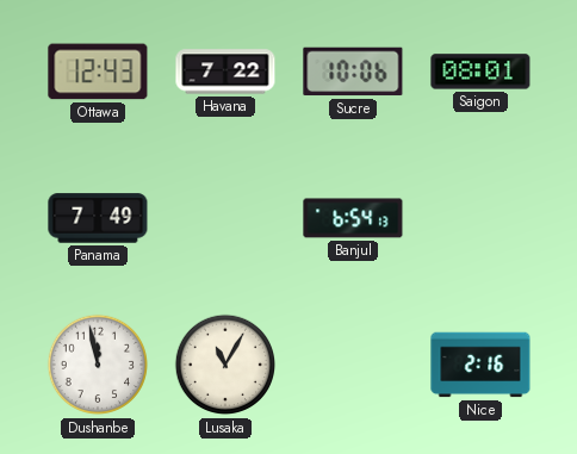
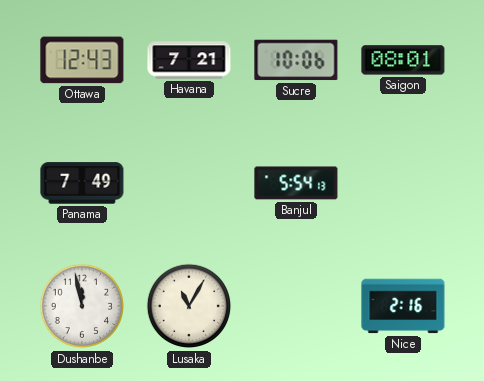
Havana: 7:22 -> 7:21 (189, 60)
Banjul: 6:54 -> 5:54 (296, 183)
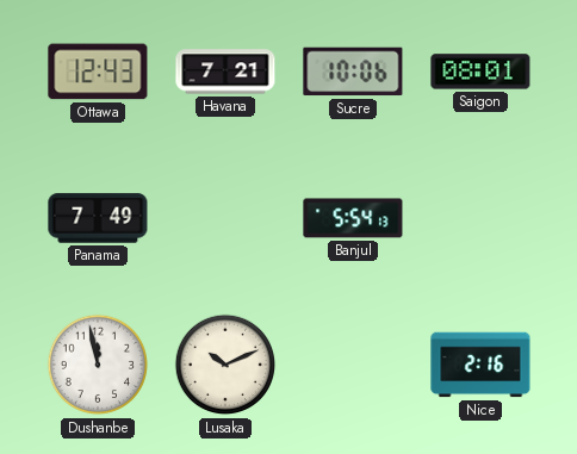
Lusaka: 11:05 -> 10:11 (225, 365)
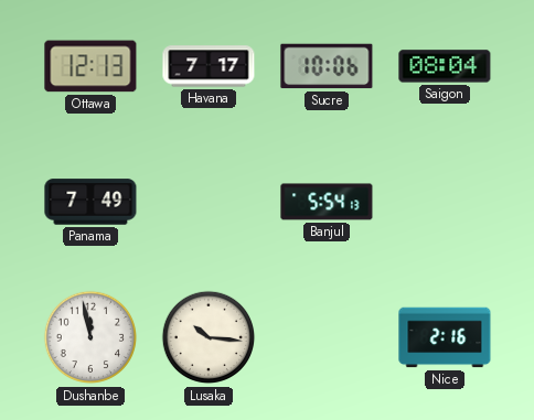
Ottawa: 12:43 -> 12:13 (90, 66)
Havana: 7:21 -> 7:17 (209, 66)
Saigon: 08:01 -> 08:04 (445, 66)
Lusaka: 10:11 -> 10:16 (209, 337)
